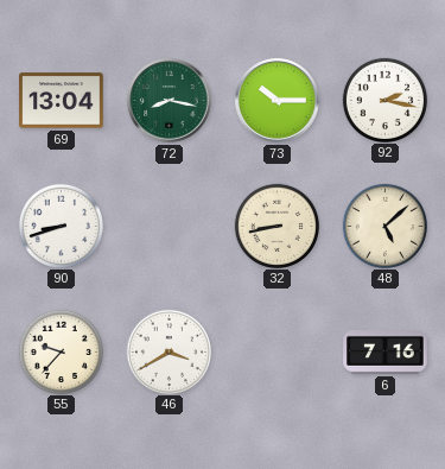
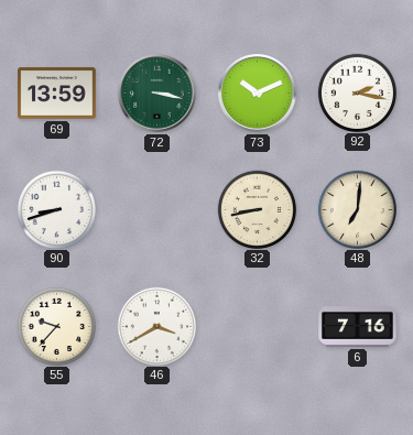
69: 13:04 -> 13:59 (57, 94)
72: 8:17 -> 3:17 (157, 94)
73: 10:15 -> 10:11 (258, 94)
48: 5:08 -> 7:01 (357, 209)
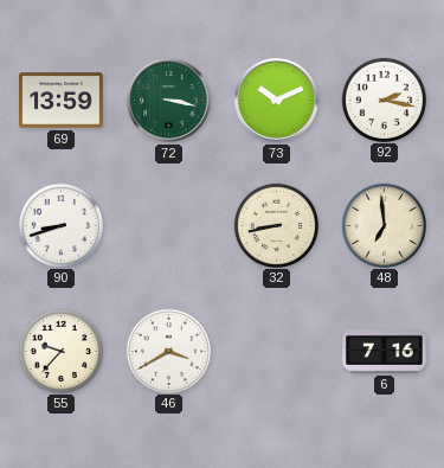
48: 7:01 -> 6:59 (384, 225)
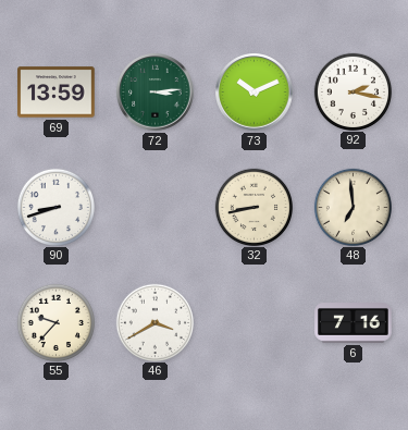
72: 3:17 -> 3:14 (156, 93)
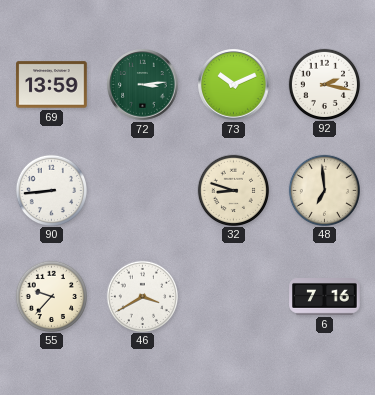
90: 8:42 -> 8:44 (51, 190)
32: 8:43 -> 8:48 (233, 190)
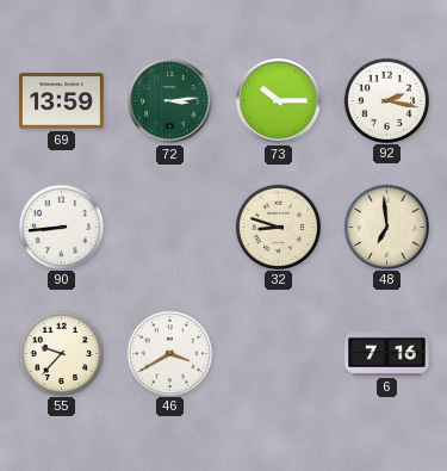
73: 10:11 -> 10:15 (279, 101)
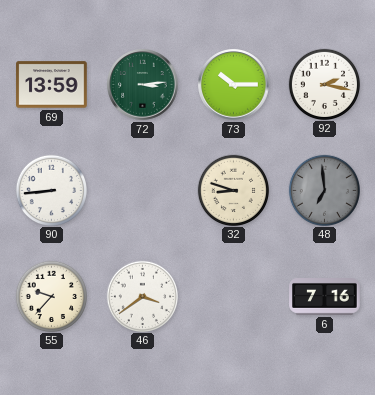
48 dial: cream -> grey (324, 190)
46: 3:40 -> 3:39 (142, 296)
